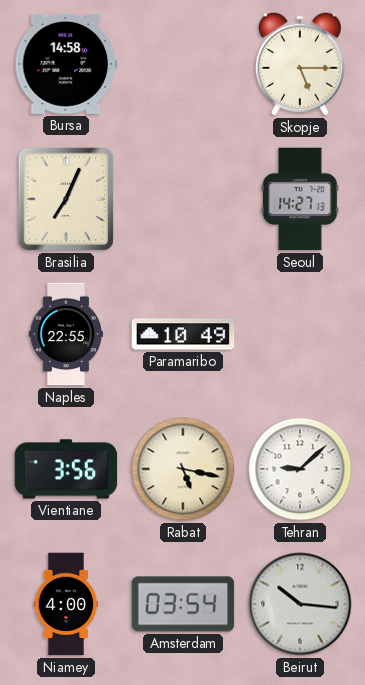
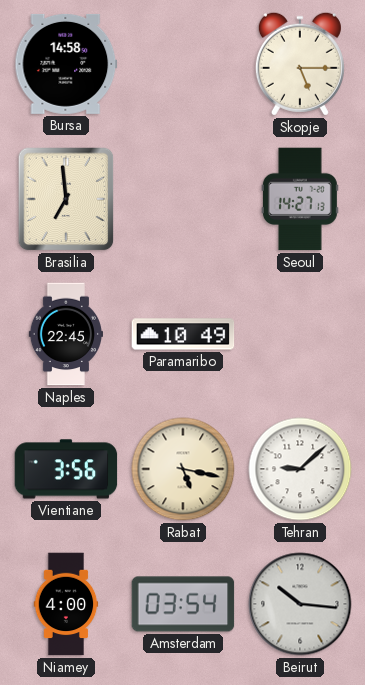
Brasilia: 7:04 -> 6:59 (66, 199)
Naples: 22:55 -> 22:45 (65, 334)
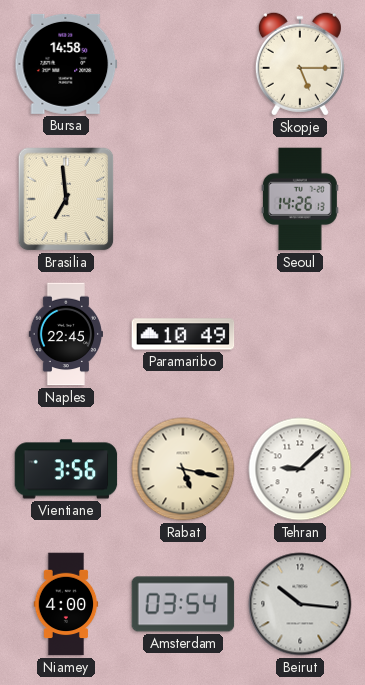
Seoul: 14:27 -> 14:26 (300, 199)
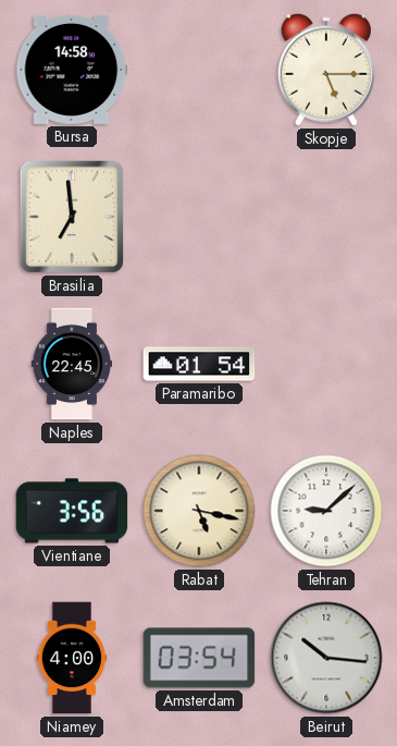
Seoul: 14:26 -> none (300, 199)
Paramaribo: 10:49 -> 01:54 (199, 364)
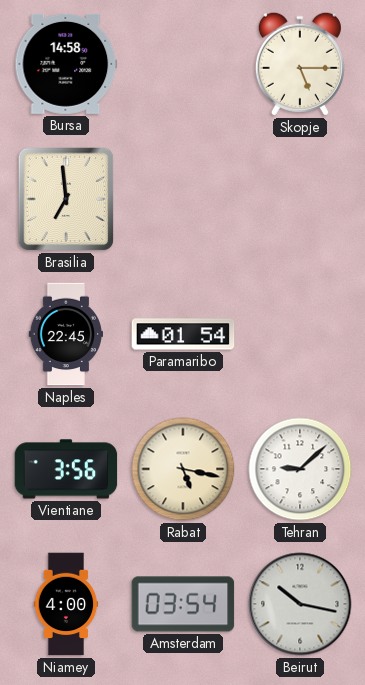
Beirut: 10:16 -> 10:17 (300, 604)
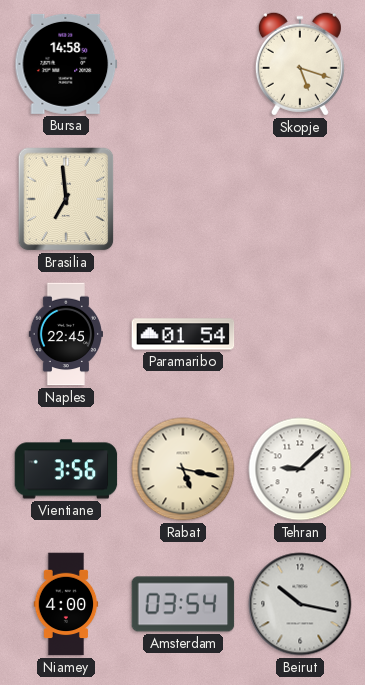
Skopje: 5:15 -> 5:18 (300, 64)
